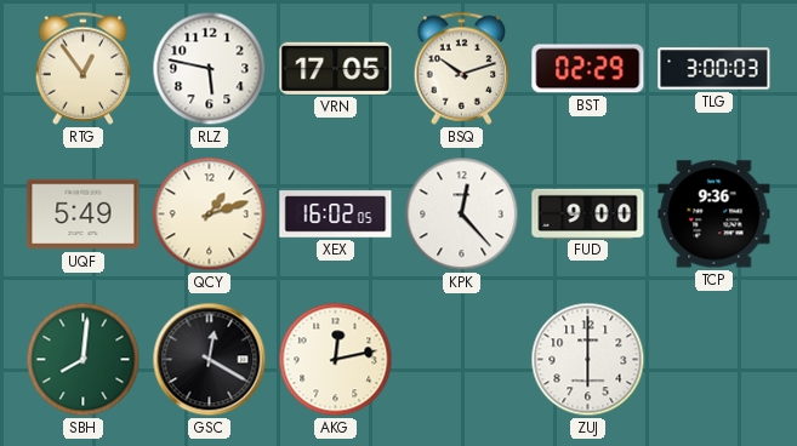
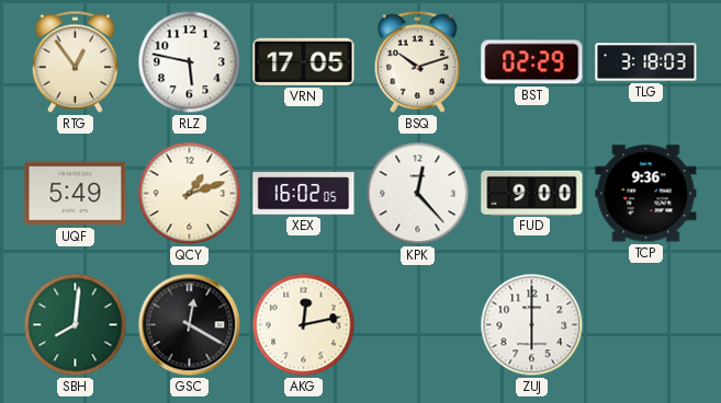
TLG: 3:00 -> 3:18 (646, 62)
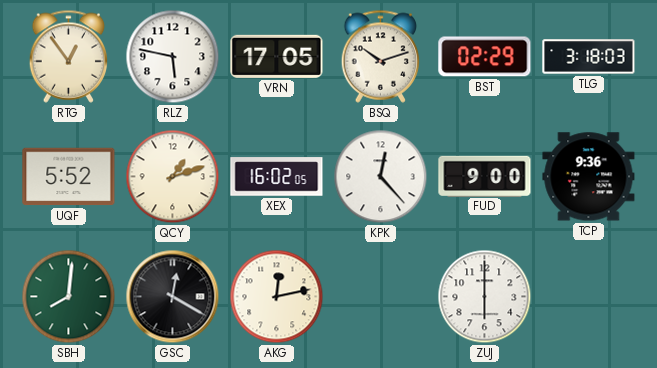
UQF: 5:49 -> 5:52 (69, 177)
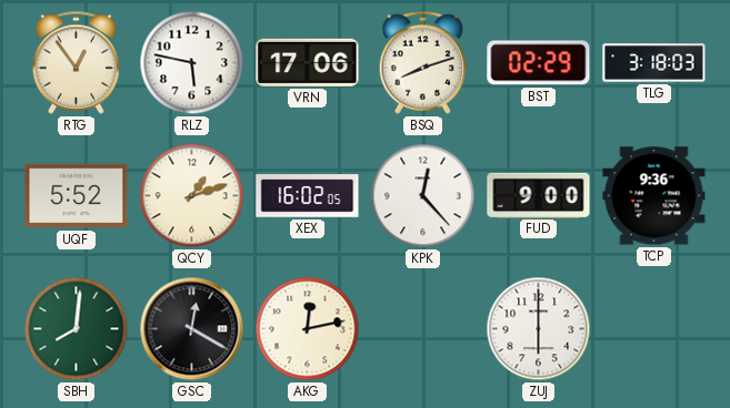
VRN: 17:05 -> 17:06 (308, 62)
BSQ: 10:12 -> 8:12 (423, 62)
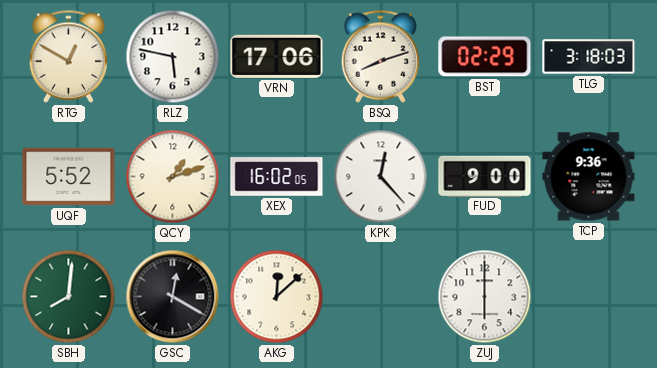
RTG: 12:54 -> 12:50 (69, 56)
AKG: 12:13 -> 12:08 (277, 297)
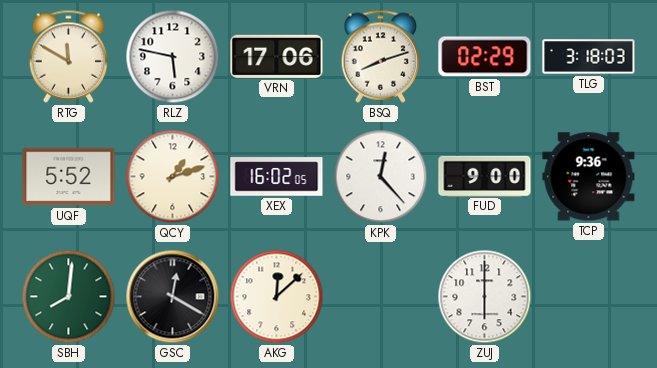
RTG: 12:50 -> 11:50 (69, 56)
